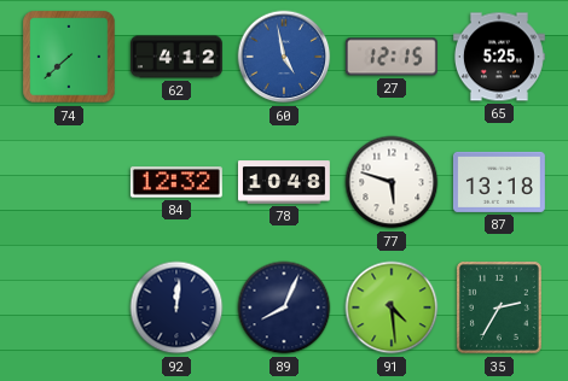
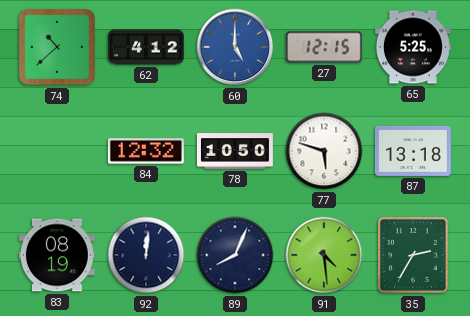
74: 7:38 -> 10:38 (57, 47)
60: 4:58 -> 5:00 (235, 47)
78: 10:48 -> 10:50 (235, 151)
83: none -> 08:19 (57, 255)
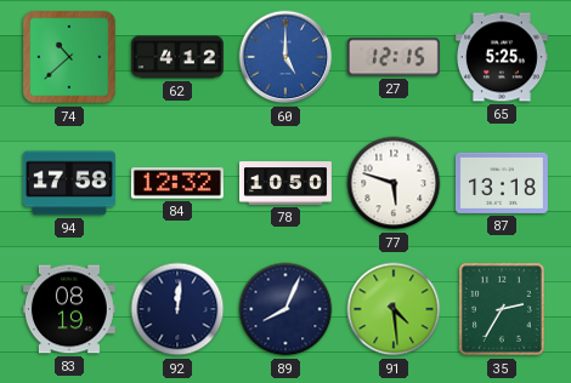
94: none -> 17:58 (69, 183)
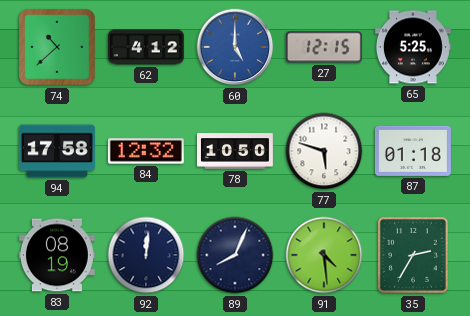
87: 13:18 -> 01:18 (413, 151)
